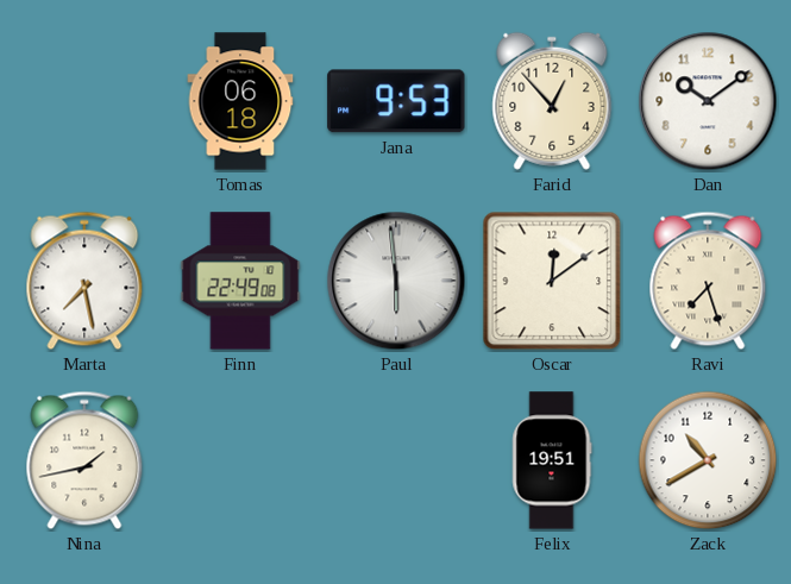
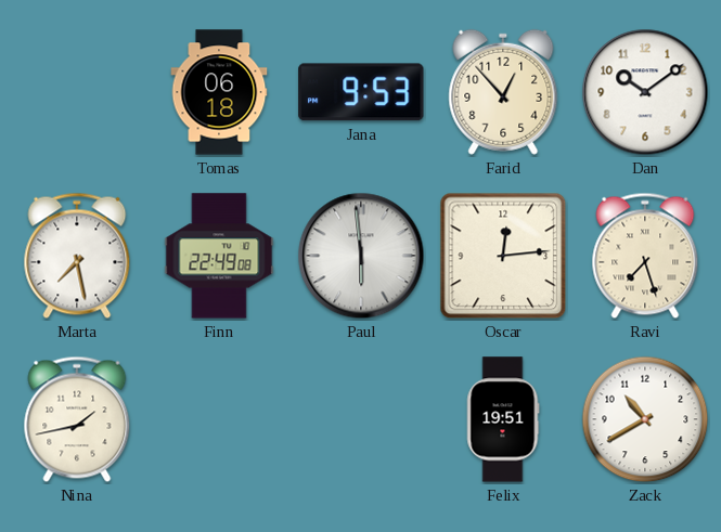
Oscar: 12:09 -> 12:14 (503, 256)
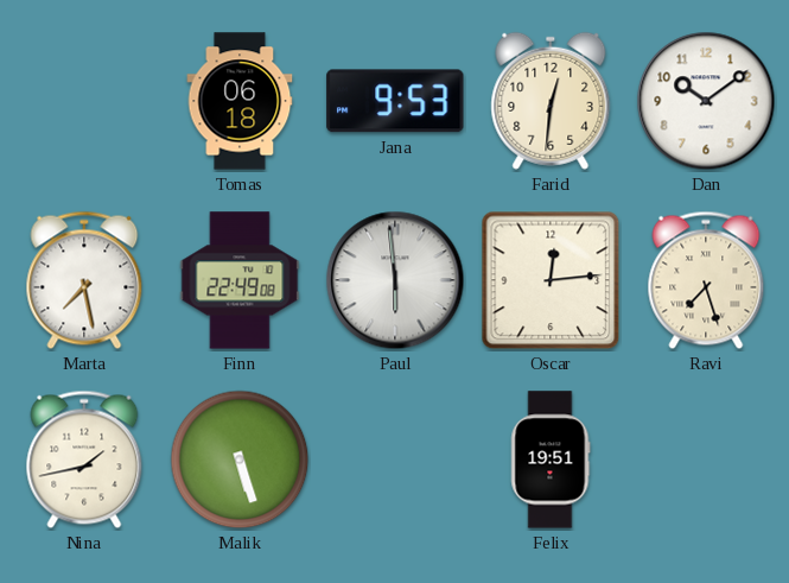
Farid: 12:53 -> 12:31 (551, 101)
Malik: none -> 5:27 (240, 460)
Zack: 10:40 -> none (645, 419)
